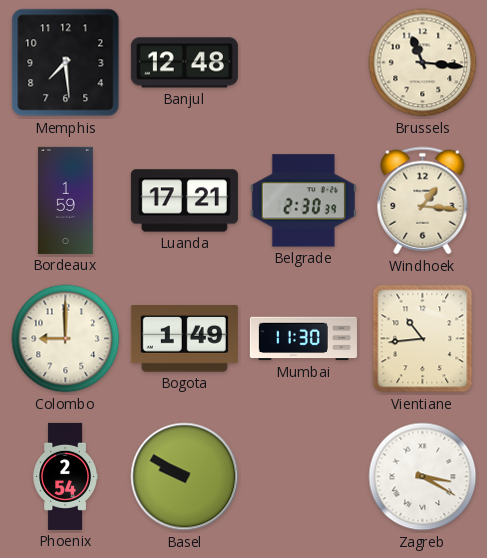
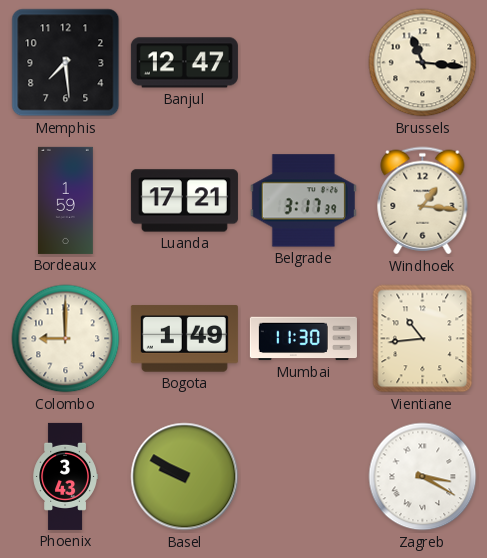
Banjul: 12:48 -> 12:47 (184, 63)
Belgrade: 2:30 -> 3:17 (303, 201)
Phoenix: 2:54 -> 3:43 (65, 476)
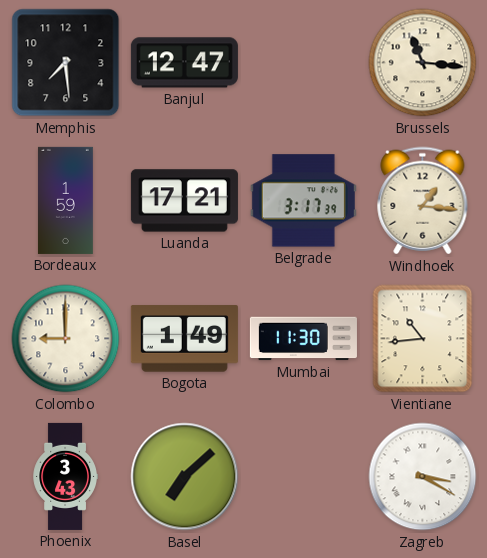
Basel: 9:50 -> 7:08 (185, 477)
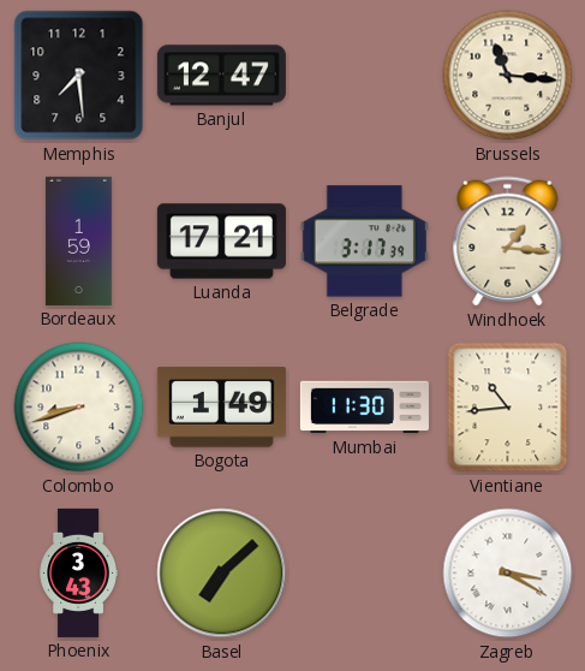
Colombo: 9:00 -> 8:42 (79, 408)
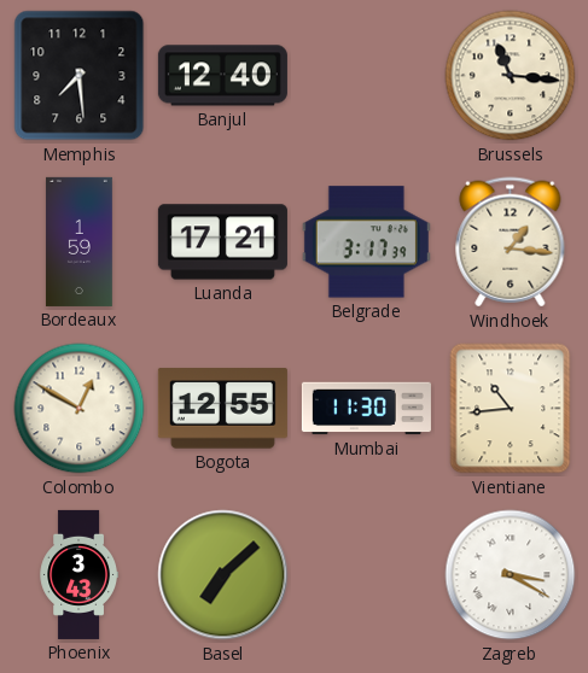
Banjul: 12:47 -> 12:40 (222, 76)
Colombo: 8:42 -> 12:50 (80, 409)
Bogota: 1:49 -> 12:55 (222, 409)
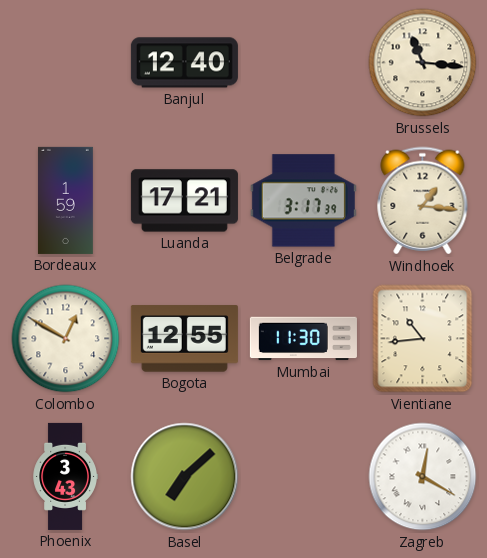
Memphis: 7:29 -> none (80, 76)
Zagreb: 3:20 -> 12:20 (423, 477)
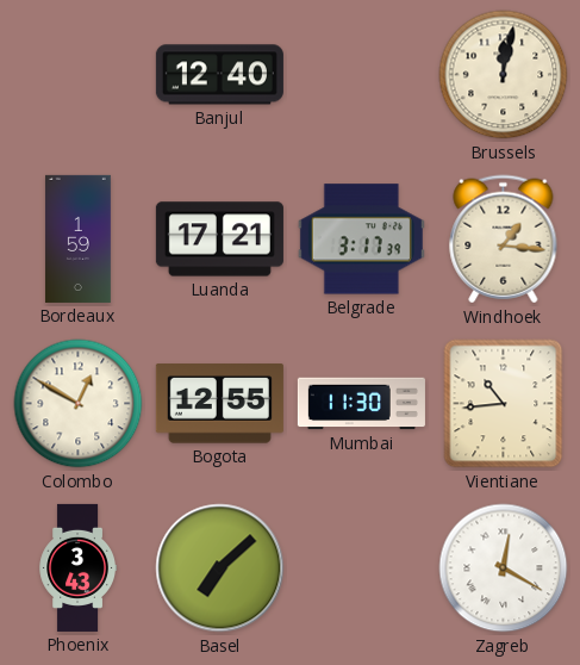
Brussels: 11:16 -> 12:02 (504, 75)
